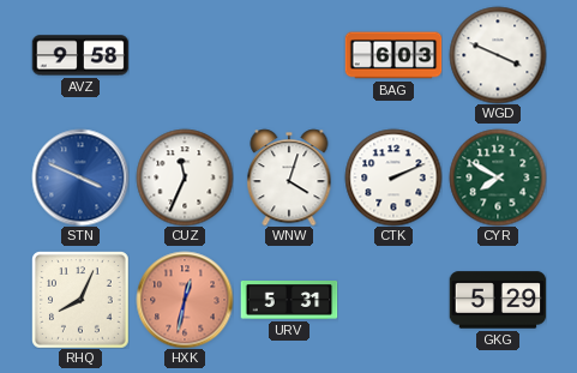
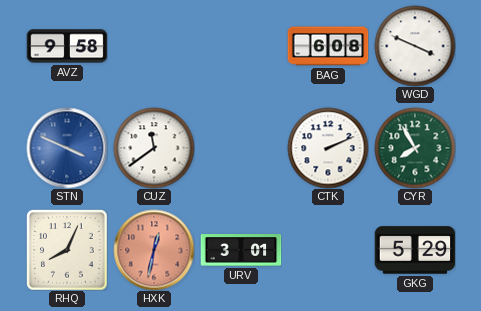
BAG: 6:03 -> 6:08 (328, 46)
CUZ: 11:34 -> 11:39 (154, 148)
WNW: 4:03 -> none (289, 178)
CYR: 7:50 -> 7:55 (415, 148)
URV: 5:31 -> 3:01 (241, 251)
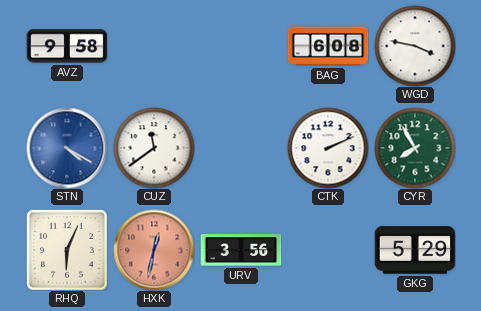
WGD: 3:49 -> 3:47 (415, 46)
STN: 3:49 -> 4:20 (67, 148)
RHQ: 8:04 -> 6:04 (67, 250)
URV: 3:01 -> 3:56 (241, 251)
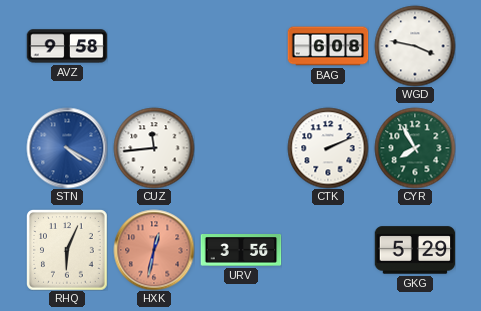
CUZ: 11:39 -> 11:44 (154, 148)
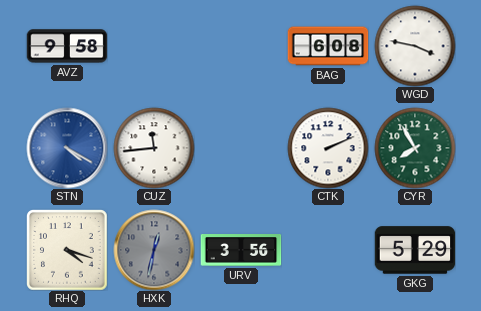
RHQ: 6:04 -> 4:18 (67, 250)
HXK dial: salmon -> grey (154, 250)
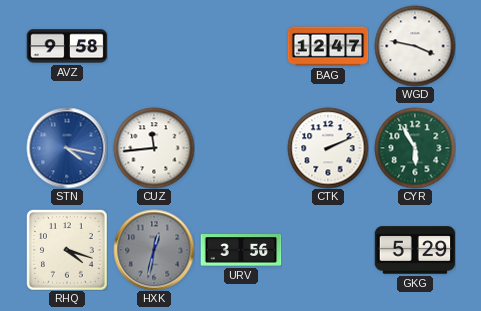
BAG: 6:08 -> 12:47 (328, 46)
STN: 4:20 -> 4:17 (67, 148)
CYR: 7:55 -> 5:55 (415, 148)
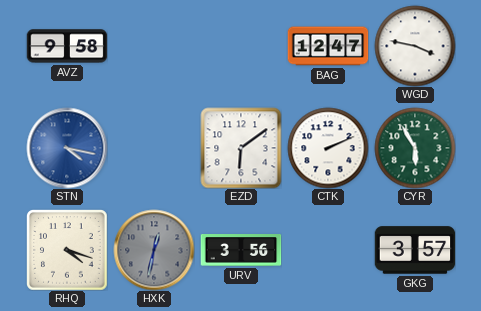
CUZ: 11:44 -> none (154, 148)
EZD: none -> 6:09 (241, 148)
GKG: 5:29 -> 3:57 (415, 250)
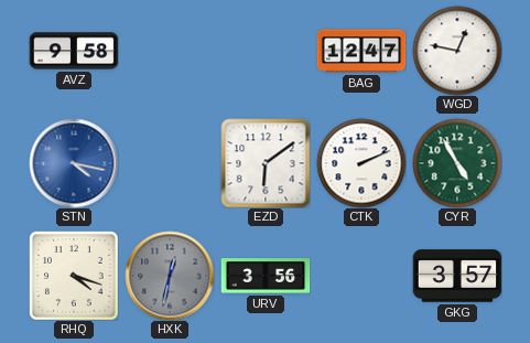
WGD: 3:47 -> 12:47 (457, 51)
CYR: 5:55 -> 4:55 (457, 163)
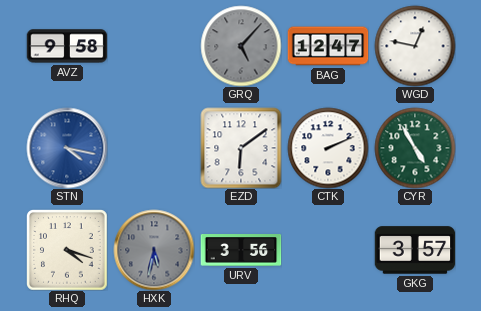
GRQ: none -> 5:07 (241, 46)
HXK: 12:32 -> 5:32 (154, 250)
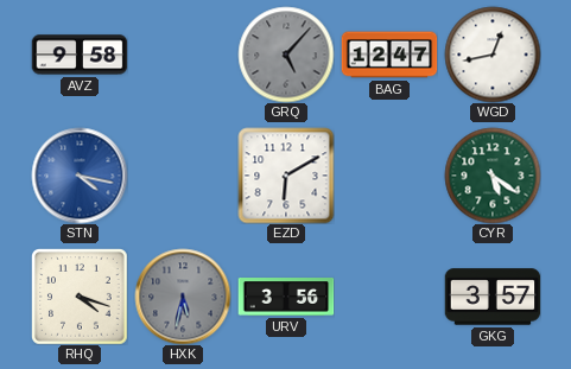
WGD: 12:47 -> 12:43 (493, 55)
EZD: 6:09 -> 6:10 (286, 176)
CTK: 2:11 -> none (328, 148)
CYR: 4:55 -> 5:21 (493, 176)
